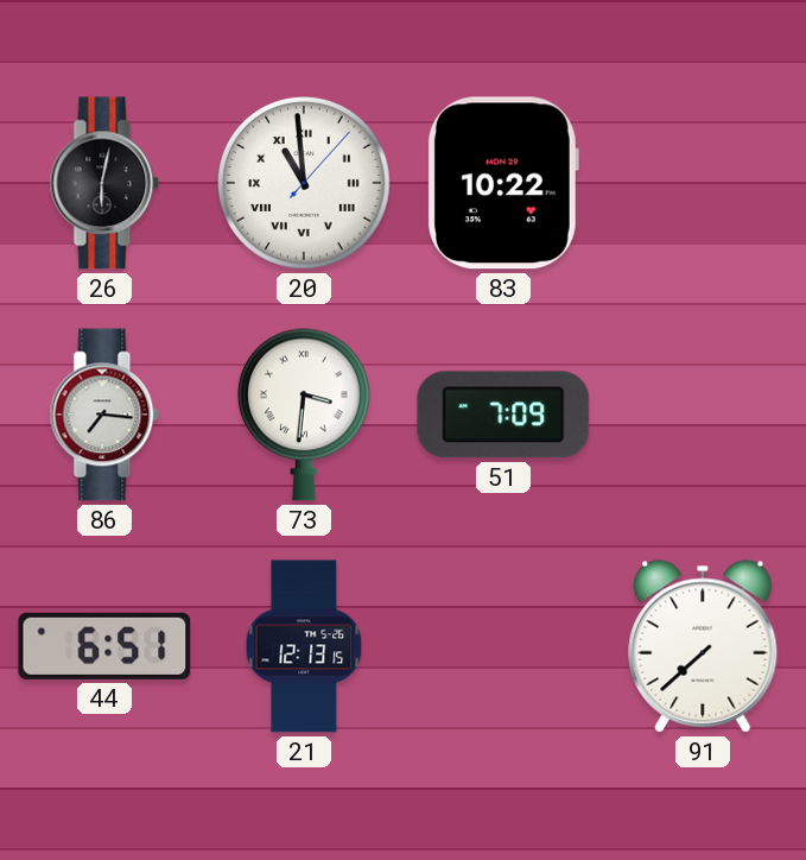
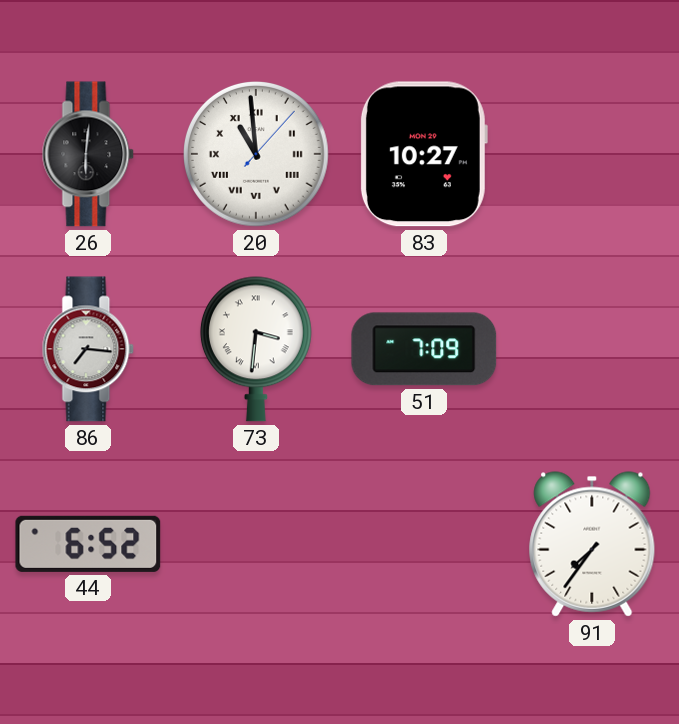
26: 6:02 -> 6:01 (88, 154)
83: 10:22 -> 10:27 (423, 154)
44: 6:51 -> 6:52 (88, 544)
21: 12:13 -> none (304, 646)
91: 7:38 -> 7:36 (592, 544)
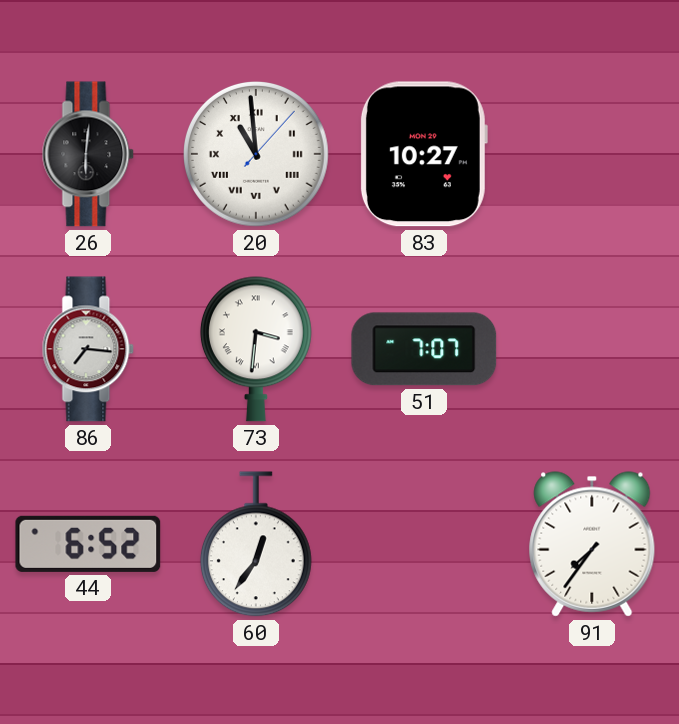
51: 7:09 -> 7:07 (424, 349)
60: none -> 12:36 (256, 544)
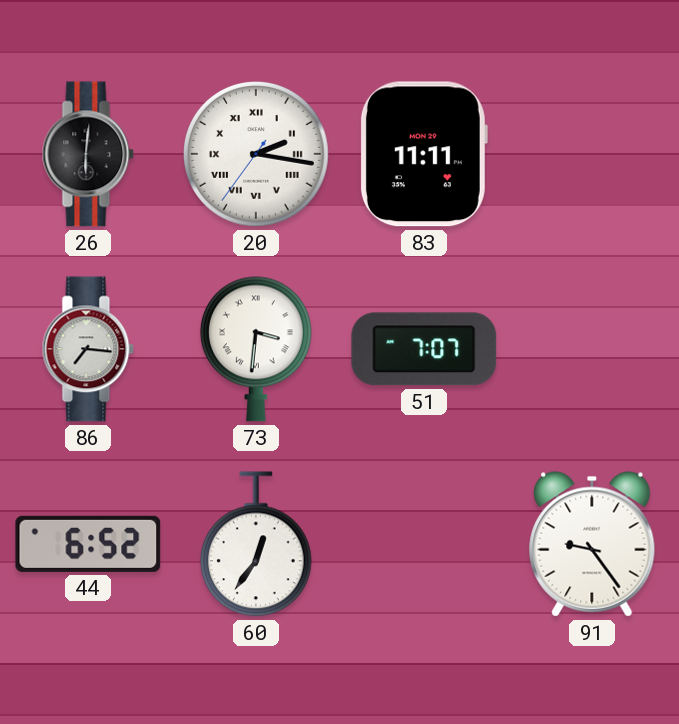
20: 10:59 -> 2:16 (257, 155)
83: 10:27 -> 11:11 (423, 154)
91: 7:36 -> 9:24 (592, 544)
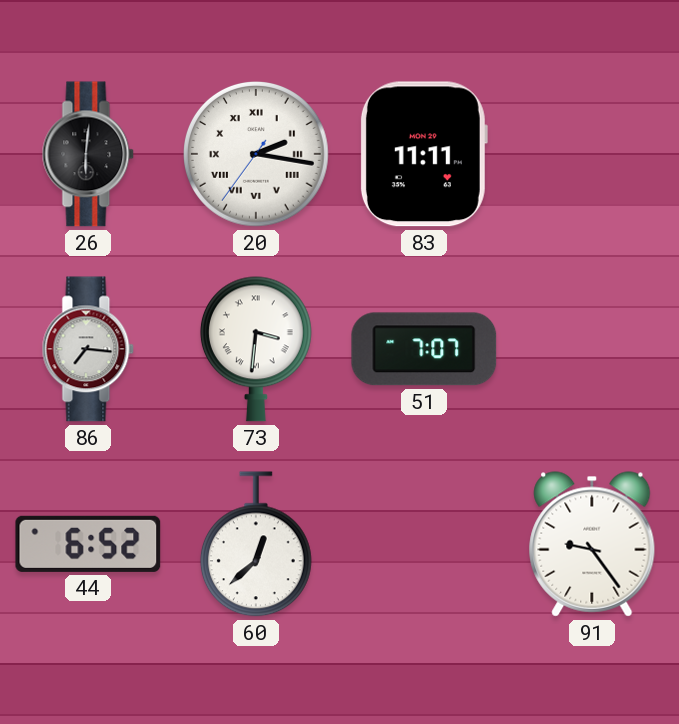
60: 12:36 -> 12:38 (256, 544)
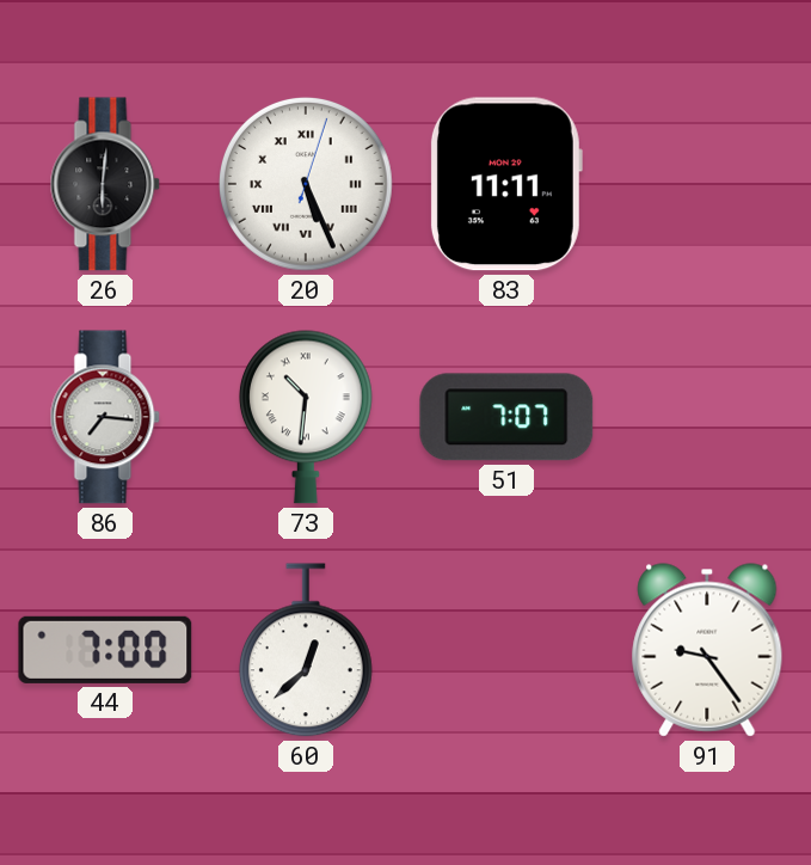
20: 2:16 -> 5:26 (307, 185)
73: 3:31 -> 10:31 (306, 417)
44: 6:52 -> 7:00 (105, 650)
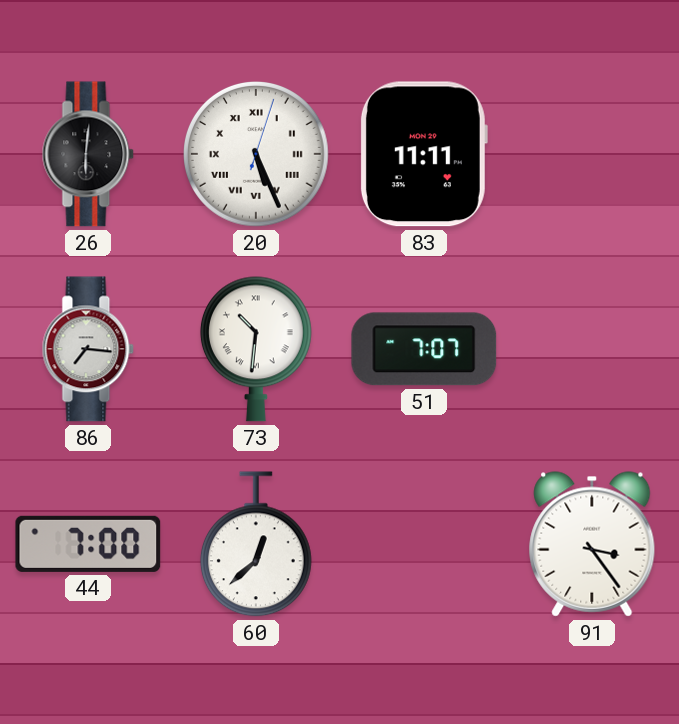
91: 9:24 -> 3:24 (592, 544)
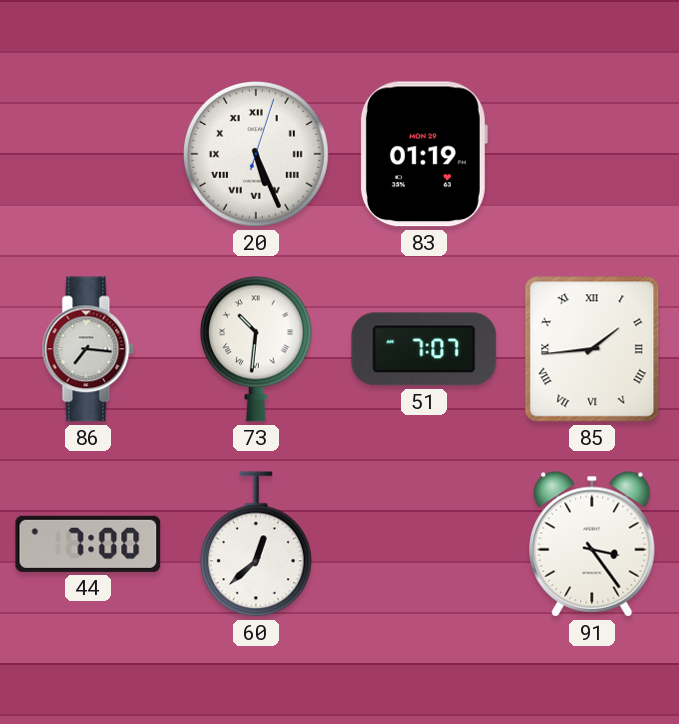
26: 6:01 -> none (88, 154)
83: 11:11 -> 01:19 (423, 154)
85: none -> 1:44 (592, 349)
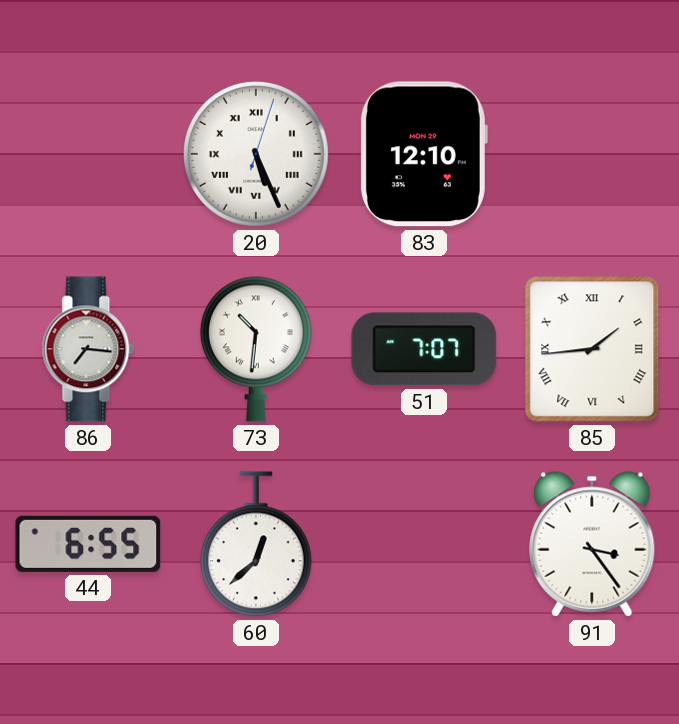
83: 01:19 -> 12:10 (423, 154)
44: 7:00 -> 6:55 (88, 544)
